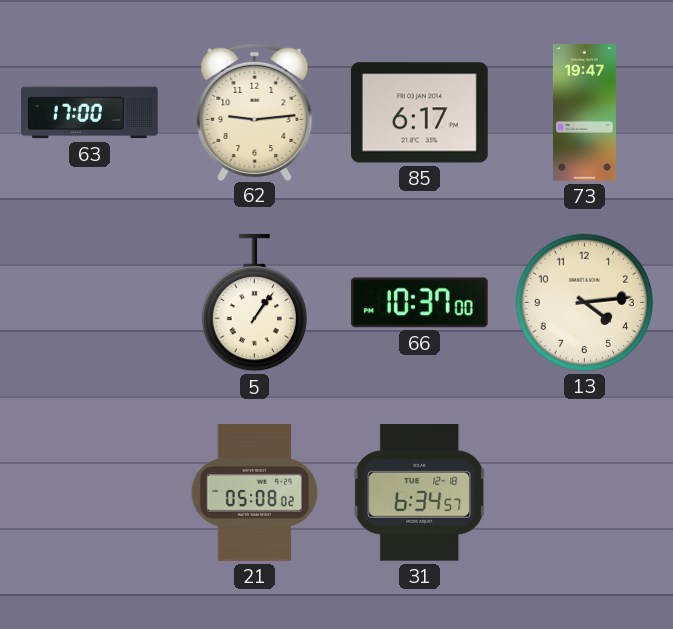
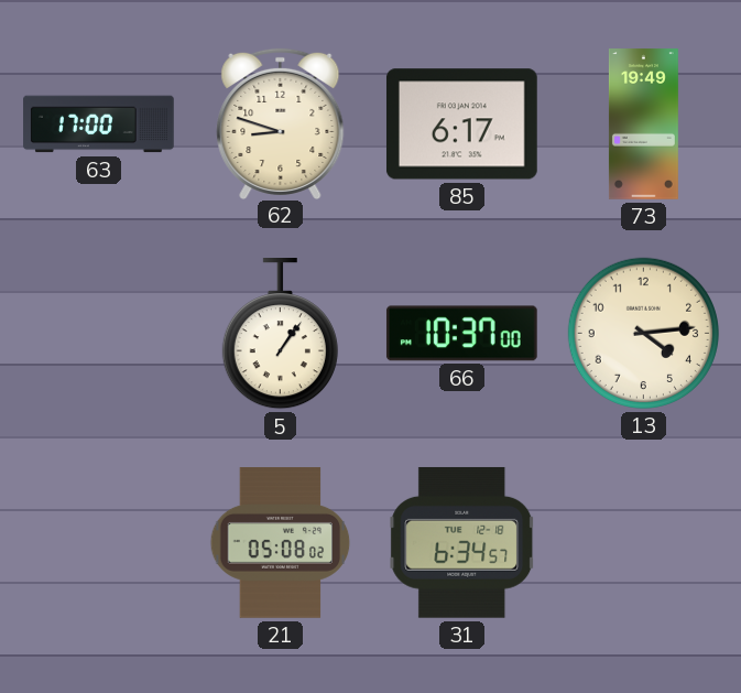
62: 9:14 -> 8:48 (281, 123)
73: 19:47 -> 19:49 (643, 124)
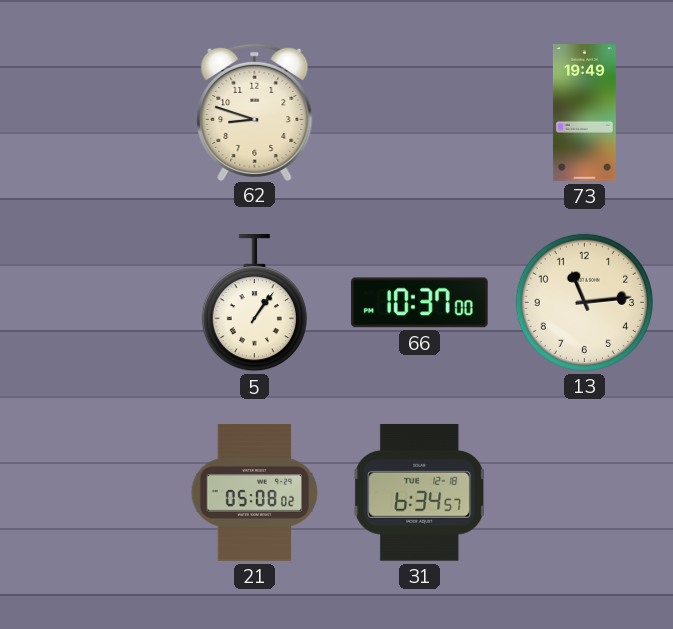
63: 17:00 -> none (99, 124)
85: 6:17 -> none (461, 124)
13: 4:14 -> 11:14 (584, 302)
